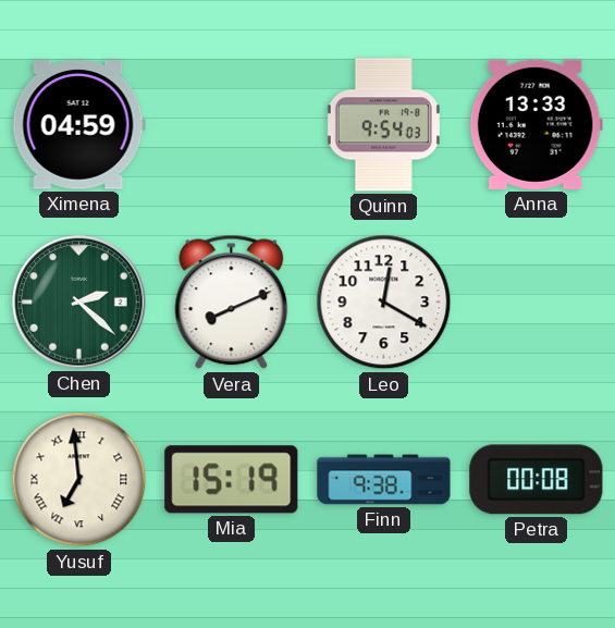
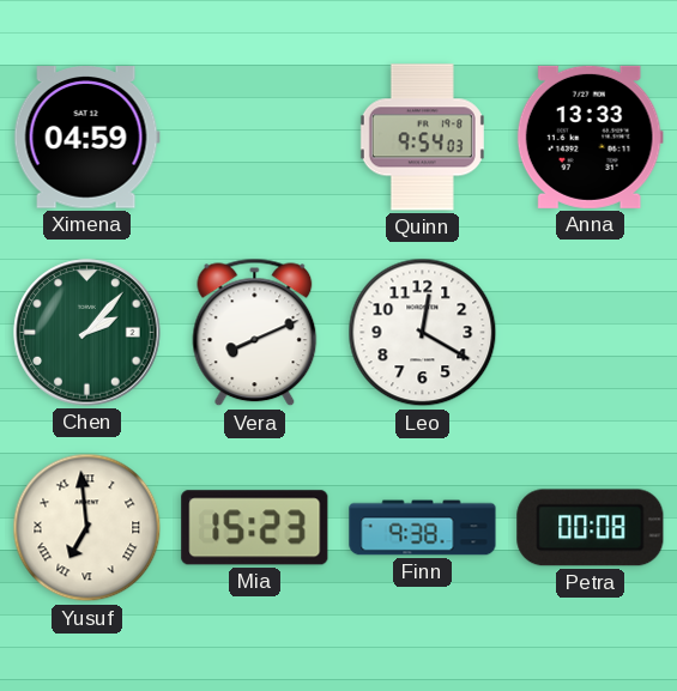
Chen: 2:22 -> 2:07 (87, 333)
Mia: 15:19 -> 15:23 (255, 528)
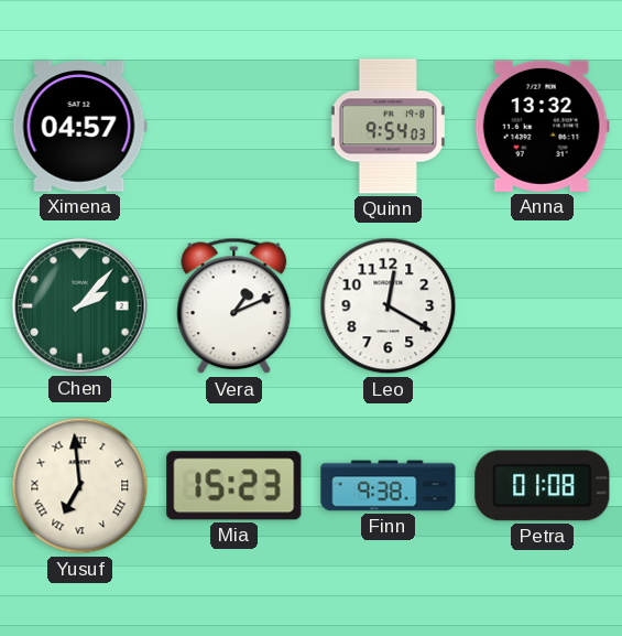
Ximena: 04:59 -> 04:57 (79, 127)
Anna: 13:33 -> 13:32 (542, 126)
Vera: 8:11 -> 1:11 (234, 306)
Petra: 00:08 -> 01:08 (543, 486)
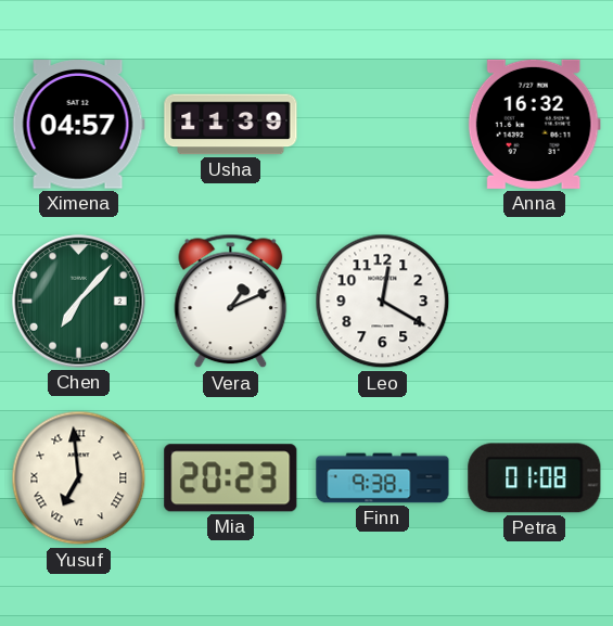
Usha: none -> 11:39 (231, 125)
Quinn: 9:54 -> none (388, 127)
Anna: 13:32 -> 16:32 (534, 124)
Chen: 2:07 -> 7:07 (79, 302)
Mia: 15:23 -> 20:23 (231, 478)
